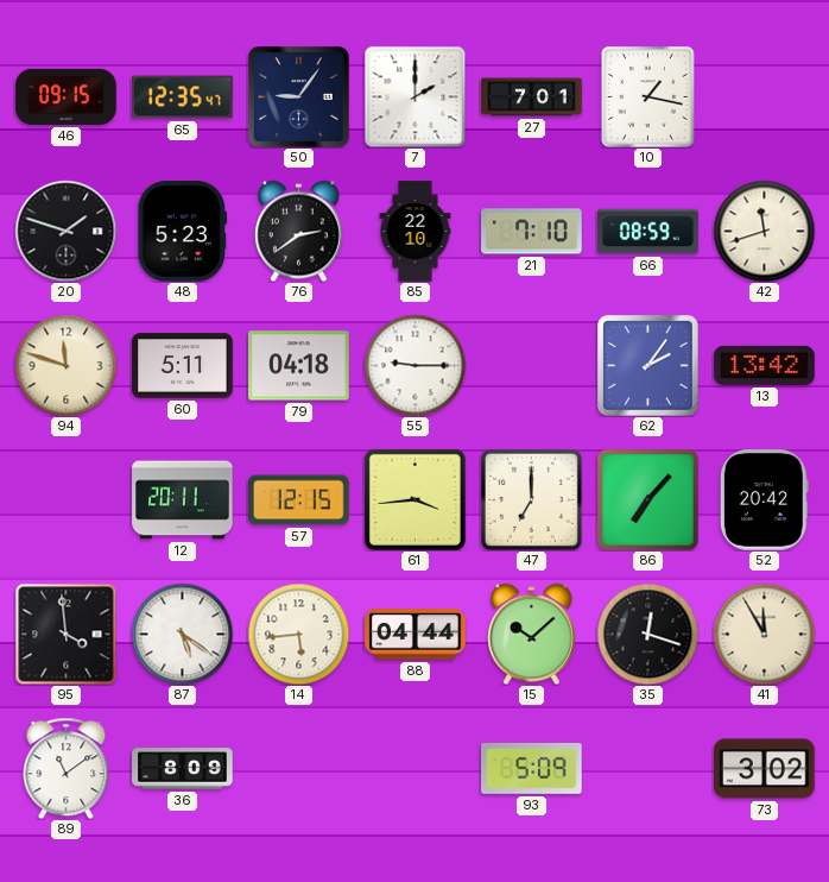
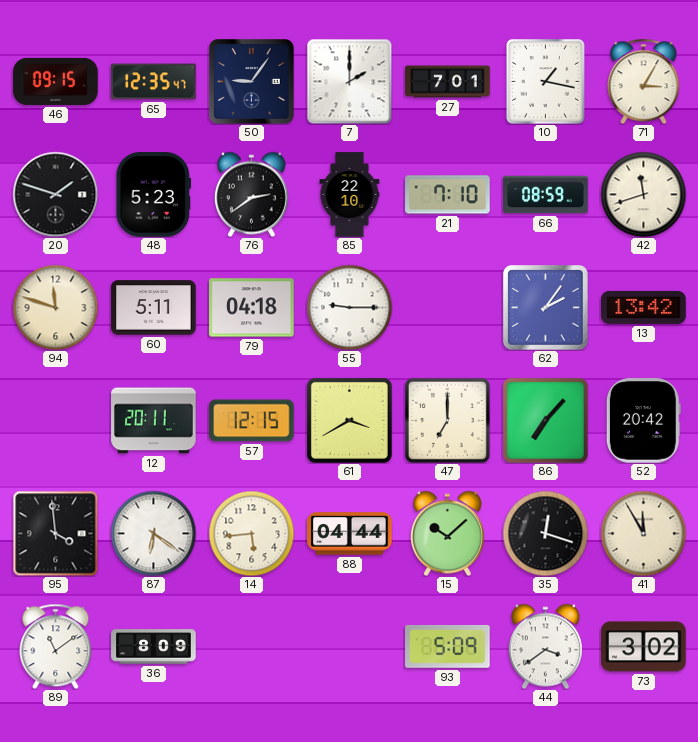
71: none -> 3:05 (644, 81)
61: 3:44 -> 3:40 (349, 420)
87: 5:21 -> 6:21 (153, 533)
44: none -> 3:39 (545, 646)
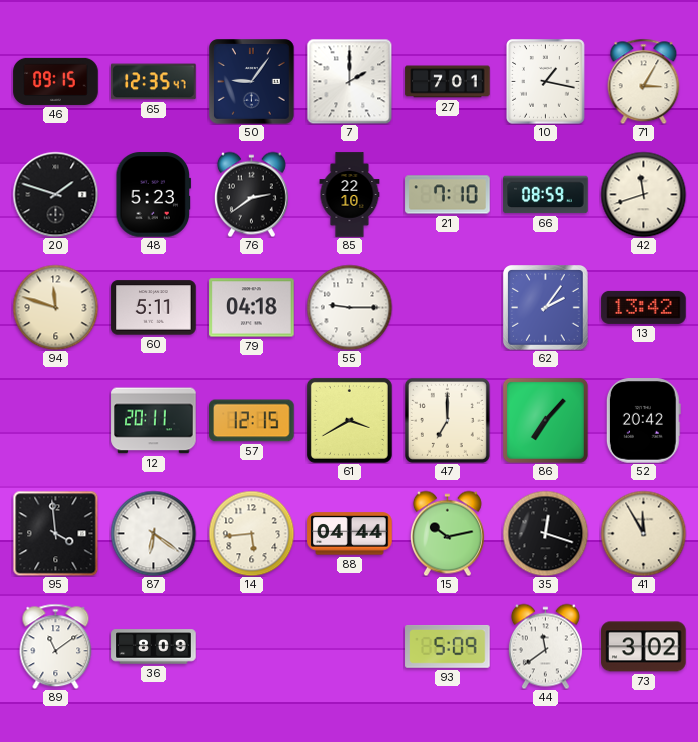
15: 10:08 -> 10:13 (447, 533)
44: 3:39 -> 11:39 (545, 646)
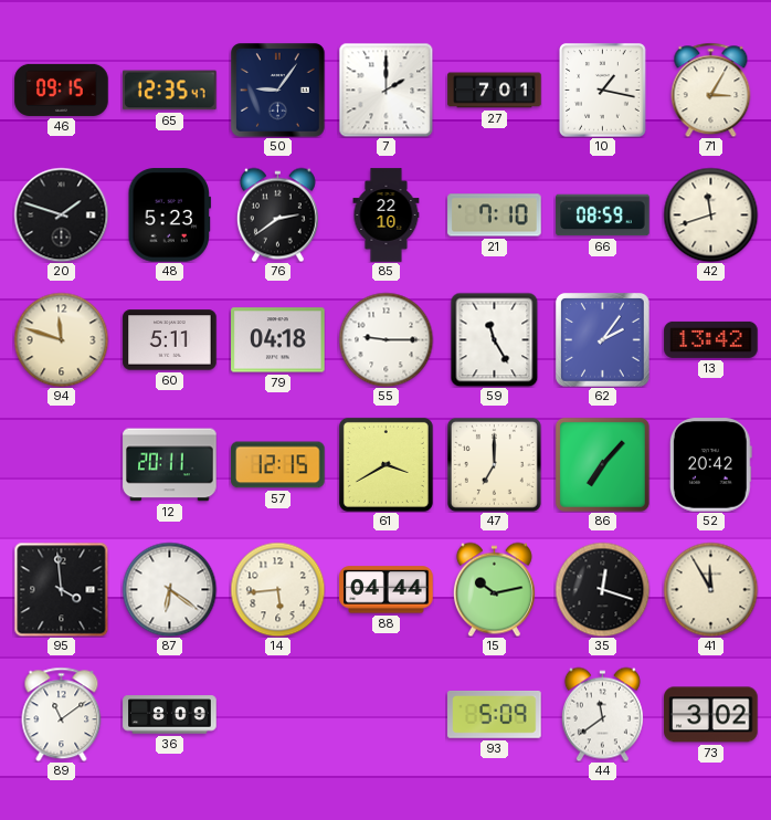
59: none -> 11:25 (495, 339)
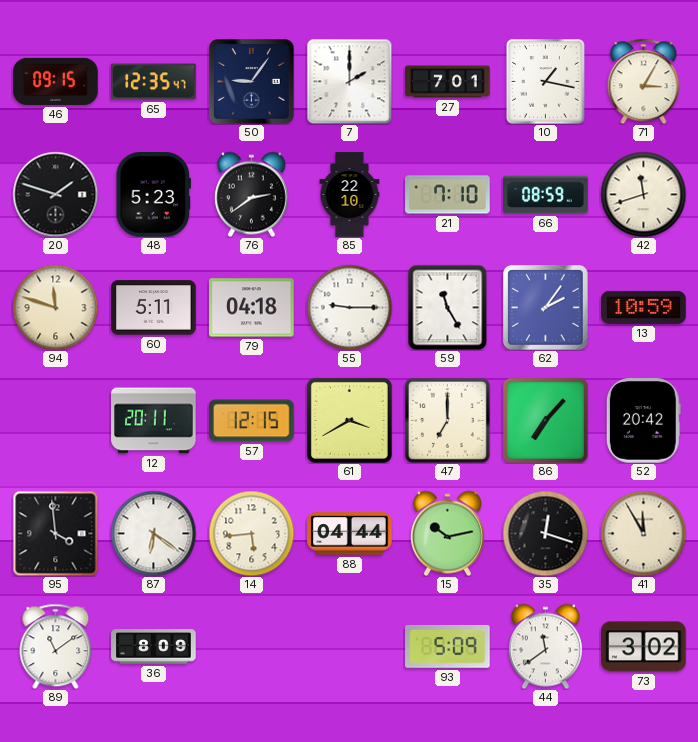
13: 13:42 -> 10:59 (644, 307)
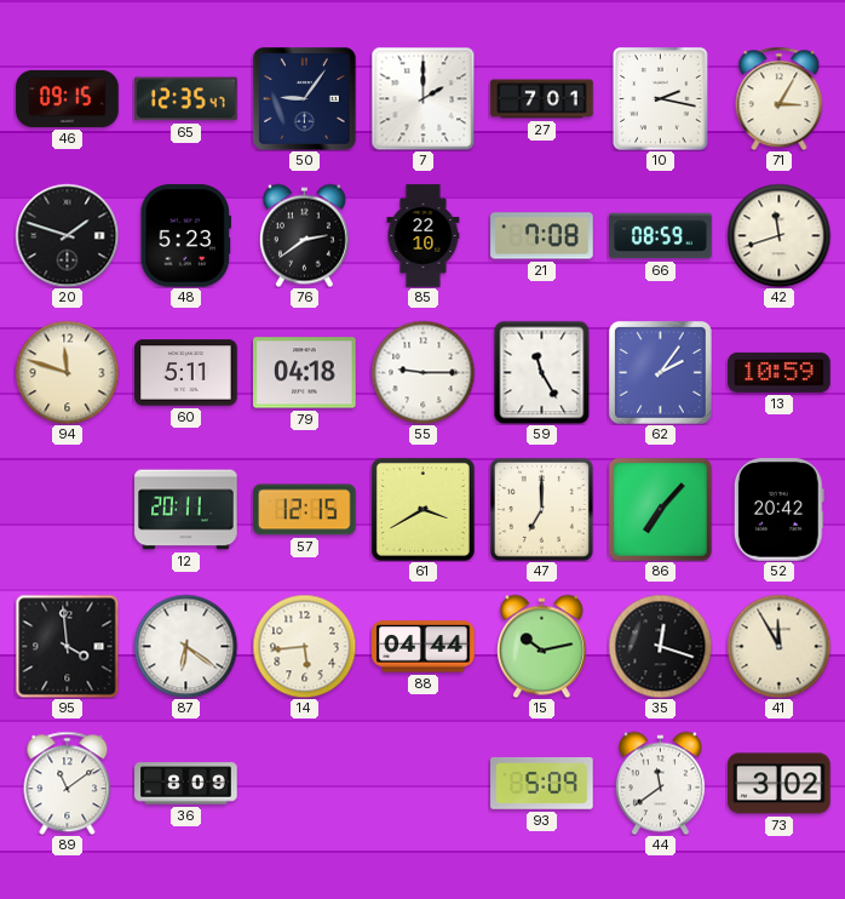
10: 1:17 -> 2:17 (661, 99)
21: 7:10 -> 7:08 (542, 236)
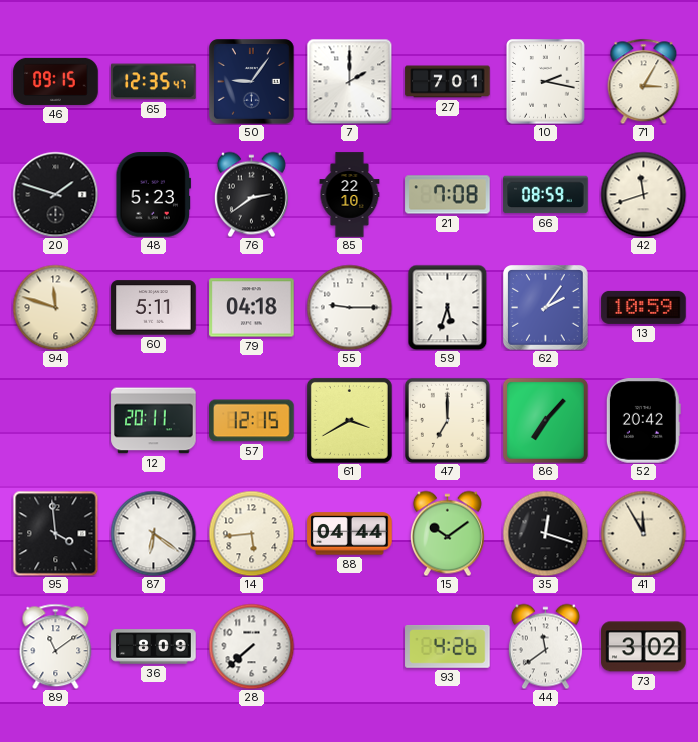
59: 11:25 -> 5:33 (448, 307)
15: 10:13 -> 10:09 (447, 533)
28: none -> 7:38 (251, 646)
93: 5:09 -> 4:26 (448, 646)
